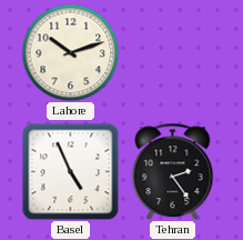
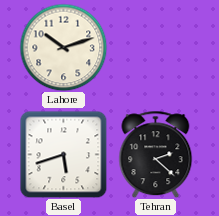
Basel: 4:56 -> 5:42 (63, 154)
Tehran: 2:24 -> 2:22 (156, 154)
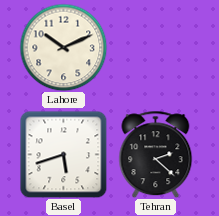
Lahore: 10:12 -> 10:11 (63, 47)
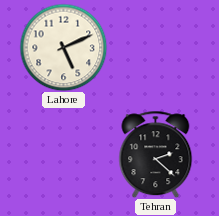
Lahore: 10:11 -> 5:11 (63, 47)
Basel: 5:42 -> none (63, 154)
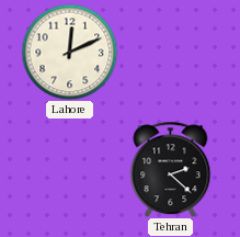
Lahore: 5:11 -> 12:11 (69, 52)
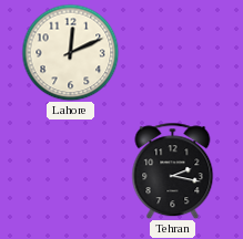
Tehran: 2:22 -> 2:17 (173, 170)
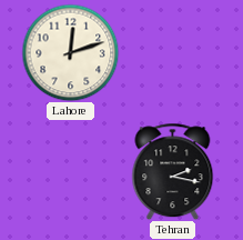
Lahore: 12:11 -> 12:12 (70, 52)
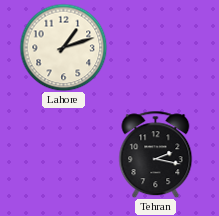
Lahore: 12:12 -> 1:12 (63, 47)
